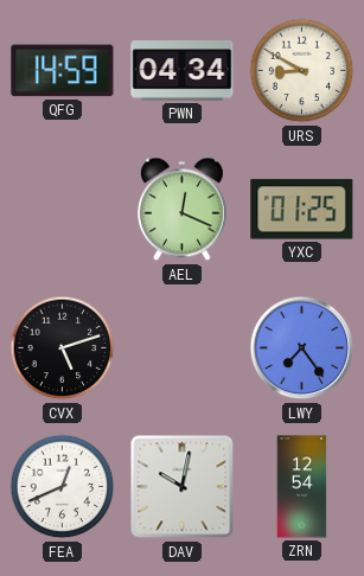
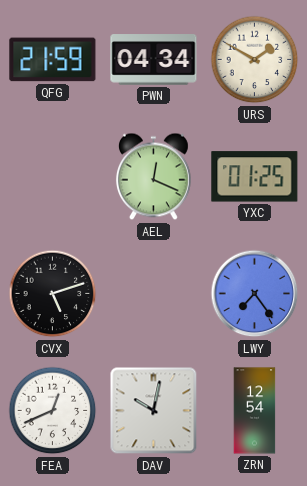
QFG: 14:59 -> 21:59 (53, 60)
URS: 8:50 -> 1:50 (255, 60)
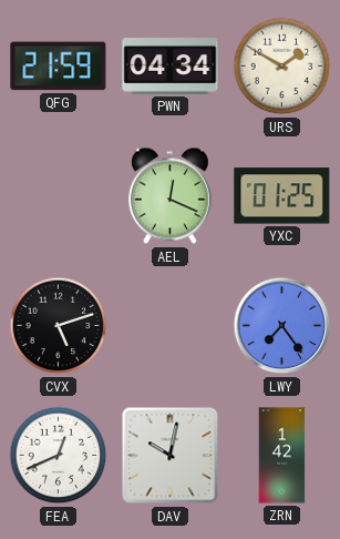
ZRN: 12:54 -> 1:42 (282, 456)
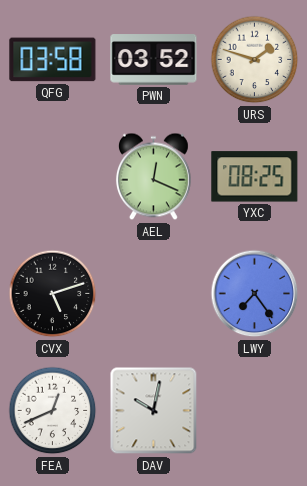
QFG: 21:59 -> 03:58 (53, 60)
PWN: 04:34 -> 03:52 (154, 60)
URS: 1:50 -> 1:48 (255, 60)
YXC: 01:25 -> 08:25 (255, 177)
ZRN: 1:42 -> none (282, 456)
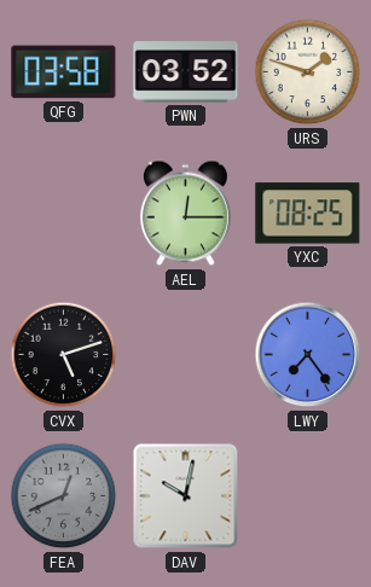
AEL: 12:19 -> 12:15 (185, 214)
FEA dial: white -> grey (64, 496)
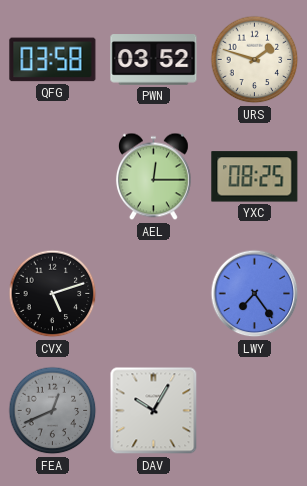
DAV: 10:02 -> 10:05 (154, 411)
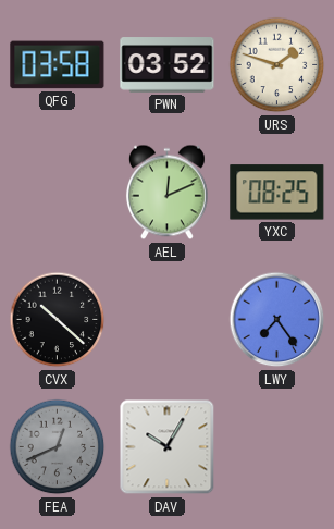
AEL: 12:15 -> 12:11 (166, 193)
CVX: 5:12 -> 10:22 (58, 320)
